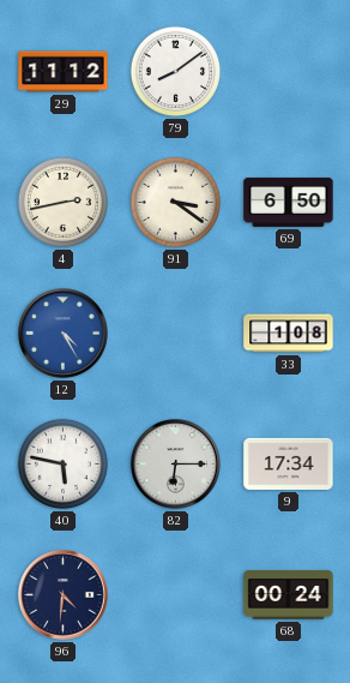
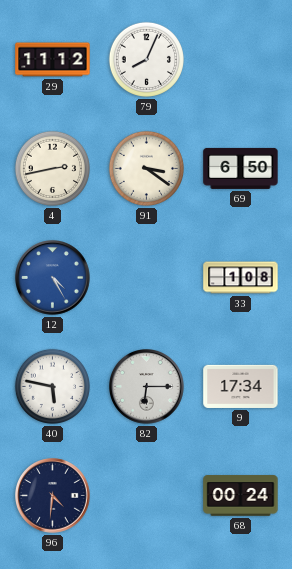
79: 8:09 -> 8:04 (146, 59)
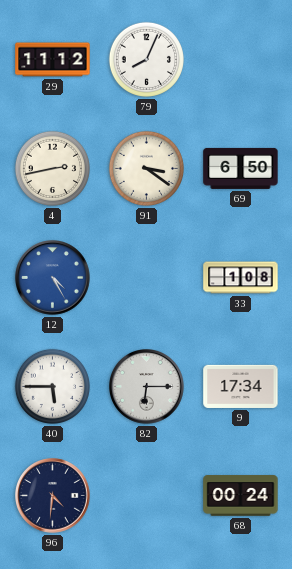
40: 5:47 -> 5:45 (52, 386)
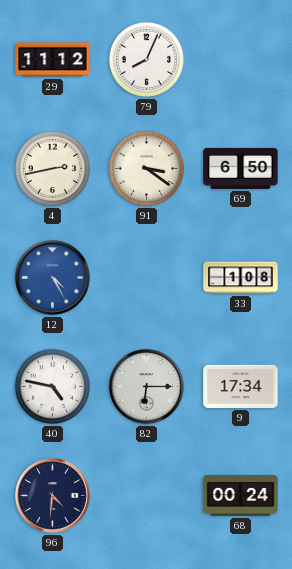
40: 5:45 -> 4:47 (52, 386)
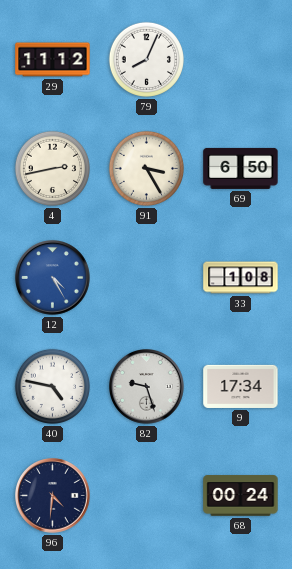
91: 3:21 -> 3:25 (146, 168)
82: 6:15 -> 9:27 (147, 387)
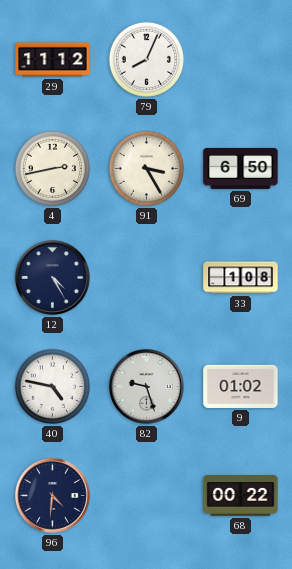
12 dial: blue -> navy (53, 278)
9: 17:34 -> 01:02 (241, 386)
68: 00:24 -> 00:22 (241, 496)
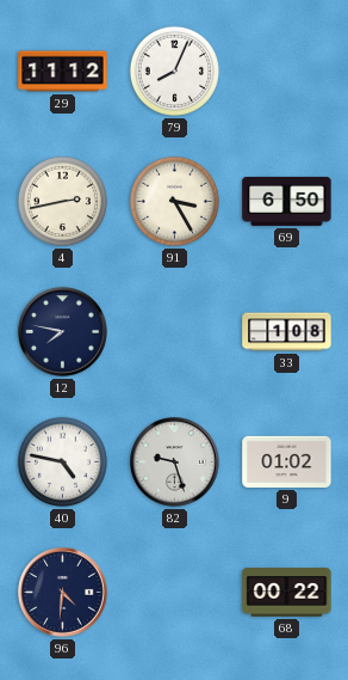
12: 4:25 -> 7:47 (63, 332)
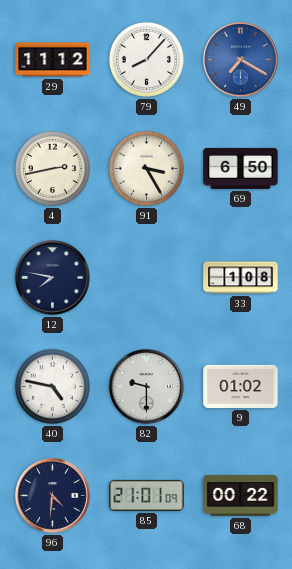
79: 8:04 -> 8:07 (146, 59)
49: none -> 7:20 (241, 60)
82: 9:27 -> 9:30 (147, 387)
85: none -> 21:01 (147, 495)
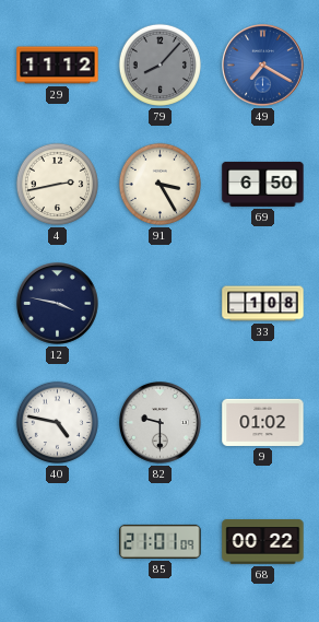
79 dial: white -> grey (159, 64)
12: 7:47 -> 3:47 (58, 304)
96: 4:31 -> none (53, 496)
